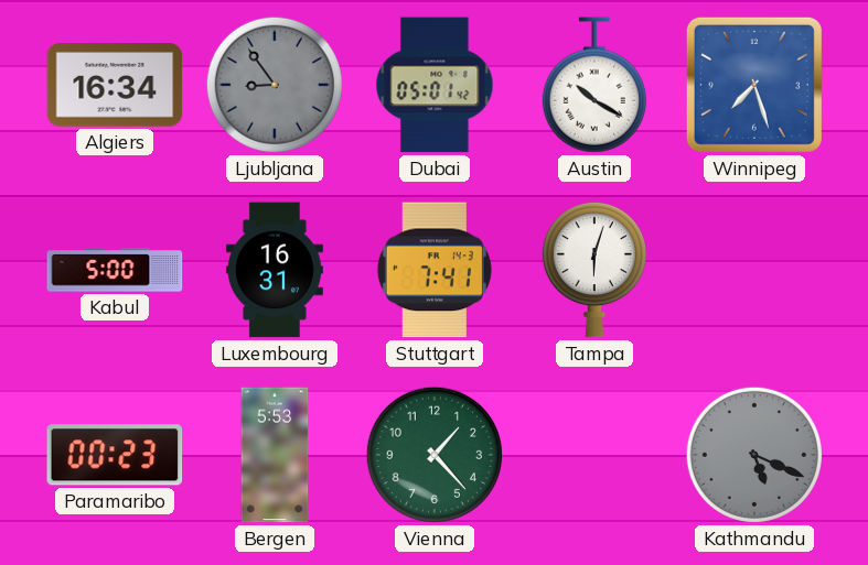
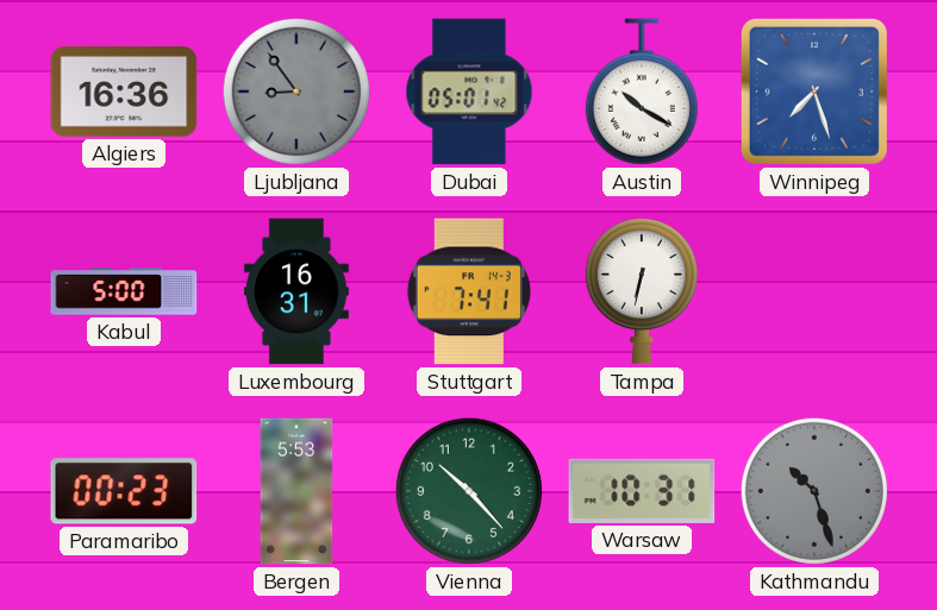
Algiers: 16:34 -> 16:36 (124, 93)
Tampa: 6:03 -> 6:32 (642, 293)
Vienna: 1:23 -> 10:23 (469, 491)
Warsaw: none -> 10:31 (642, 491)
Kathmandu: 5:19 -> 10:27 (814, 491)
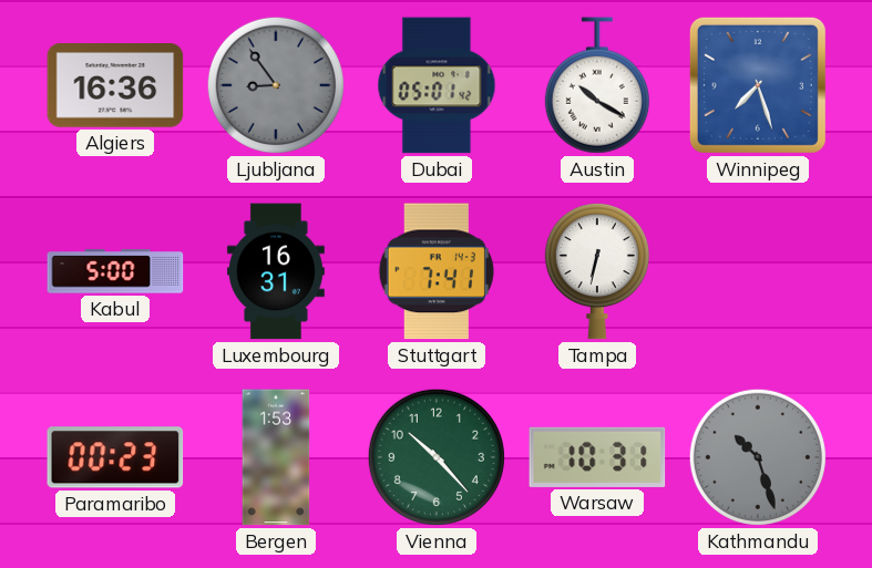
Bergen: 5:53 -> 1:53 (276, 457)
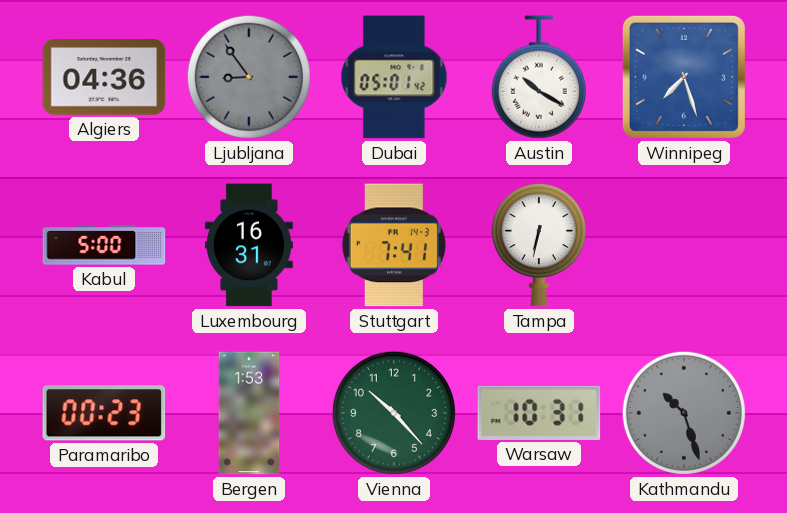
Algiers: 16:36 -> 04:36 (104, 78)
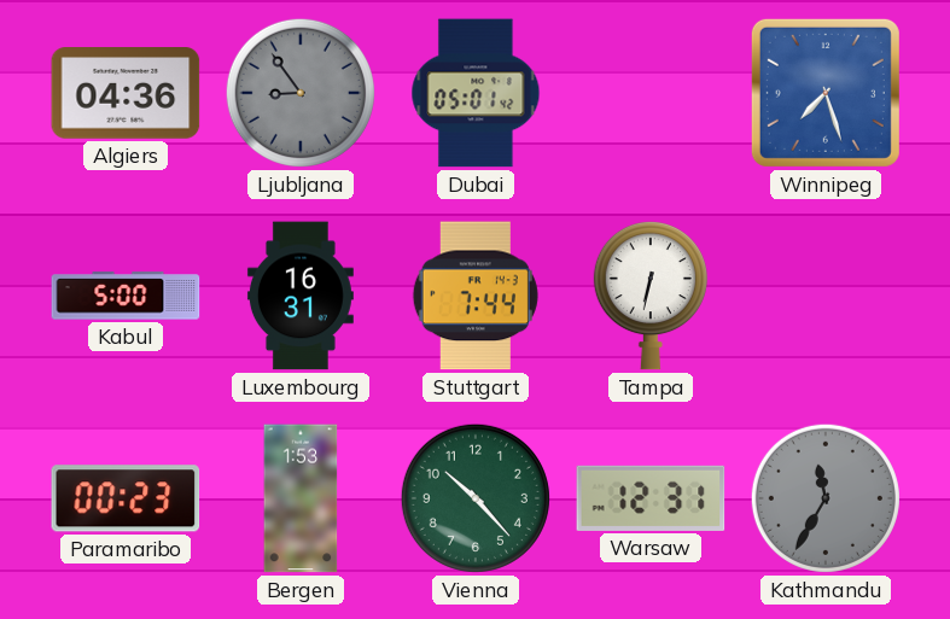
Austin: 10:20 -> none (539, 77)
Stuttgart: 7:41 -> 7:44 (476, 296)
Warsaw: 10:31 -> 12:31 (651, 498)
Kathmandu: 10:27 -> 11:35 (826, 498)
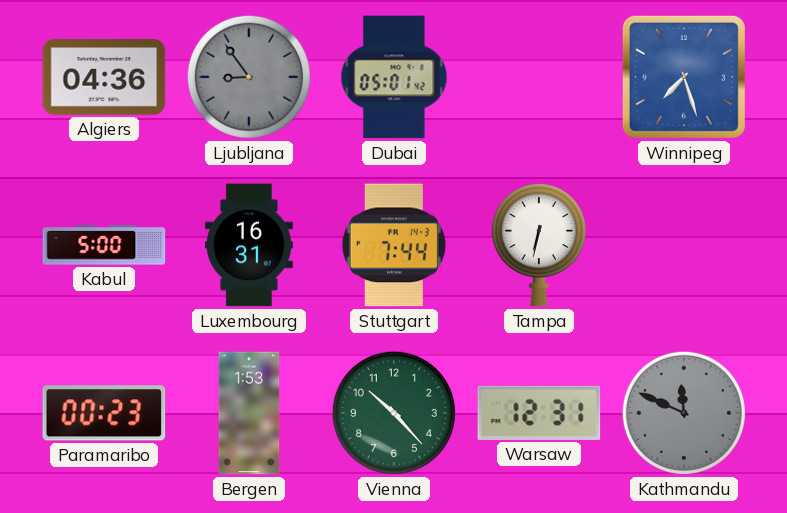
Kathmandu: 11:35 -> 11:49 (684, 413)
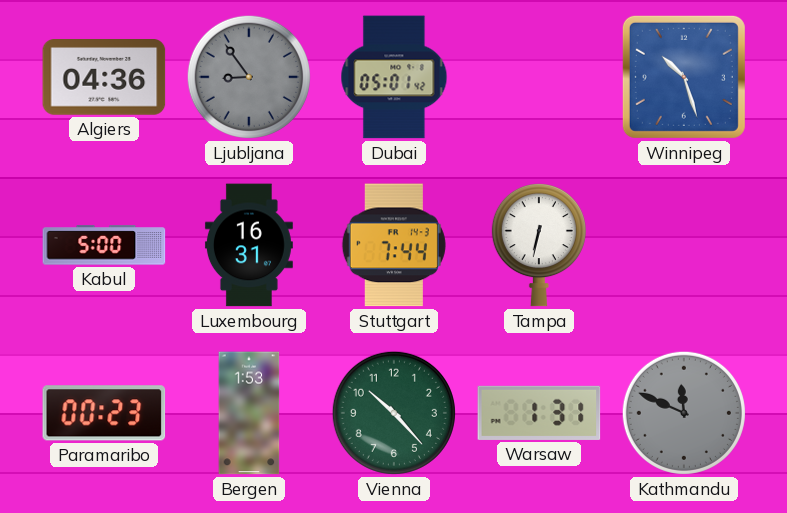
Winnipeg: 7:27 -> 10:27 (684, 77)
Warsaw: 12:31 -> 1:31 (539, 413)
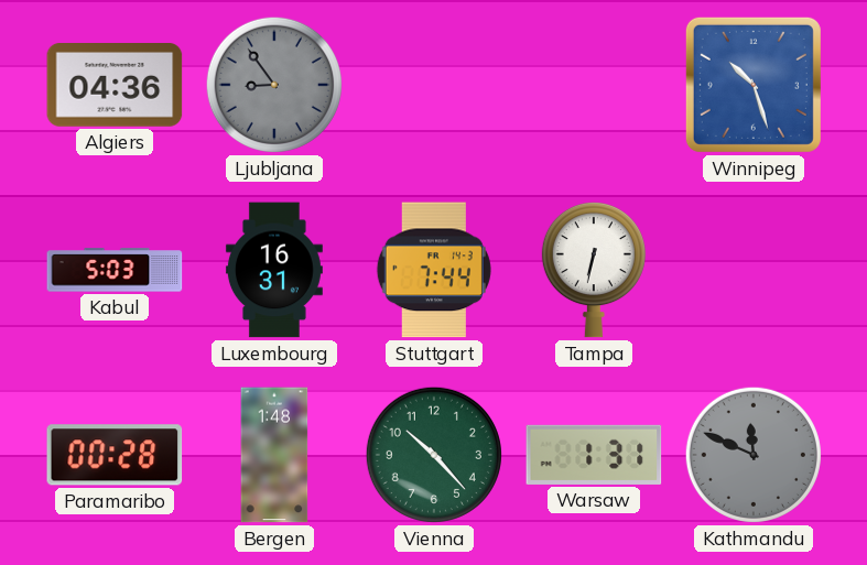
Dubai: 05:01 -> none (394, 77)
Kabul: 5:00 -> 5:03 (115, 270)
Paramaribo: 00:23 -> 00:28 (115, 455)
Bergen: 1:53 -> 1:48 (274, 455)
